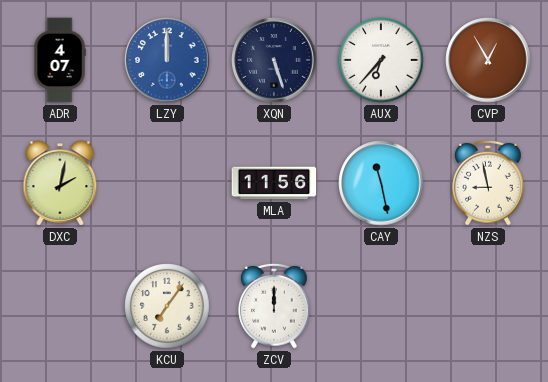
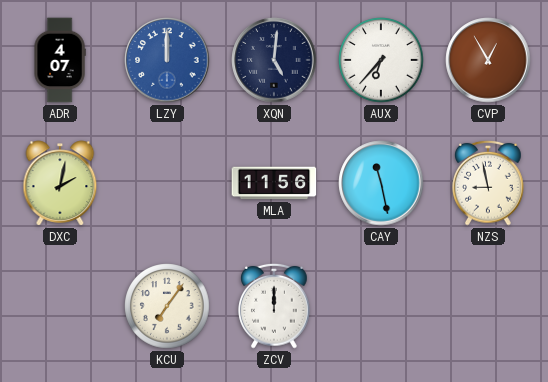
XQN: 5:27 -> 5:01 (274, 60)
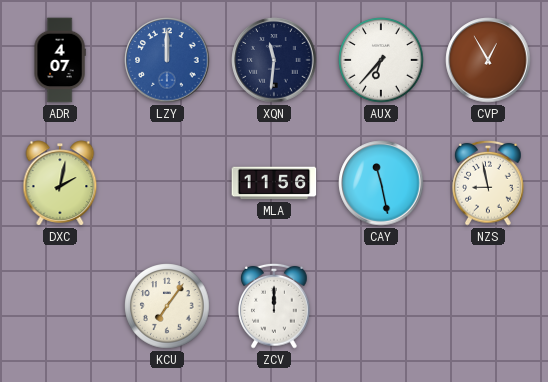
XQN: 5:01 -> 11:31 (274, 60)
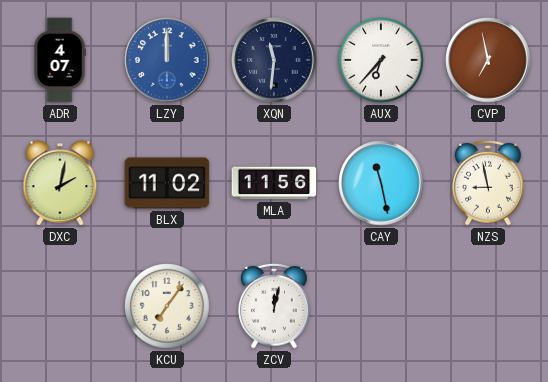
CVP: 12:55 -> 6:58 (488, 60)
BLX: none -> 11:02 (167, 183)
ZCV: 12:00 -> 12:02 (274, 306)
